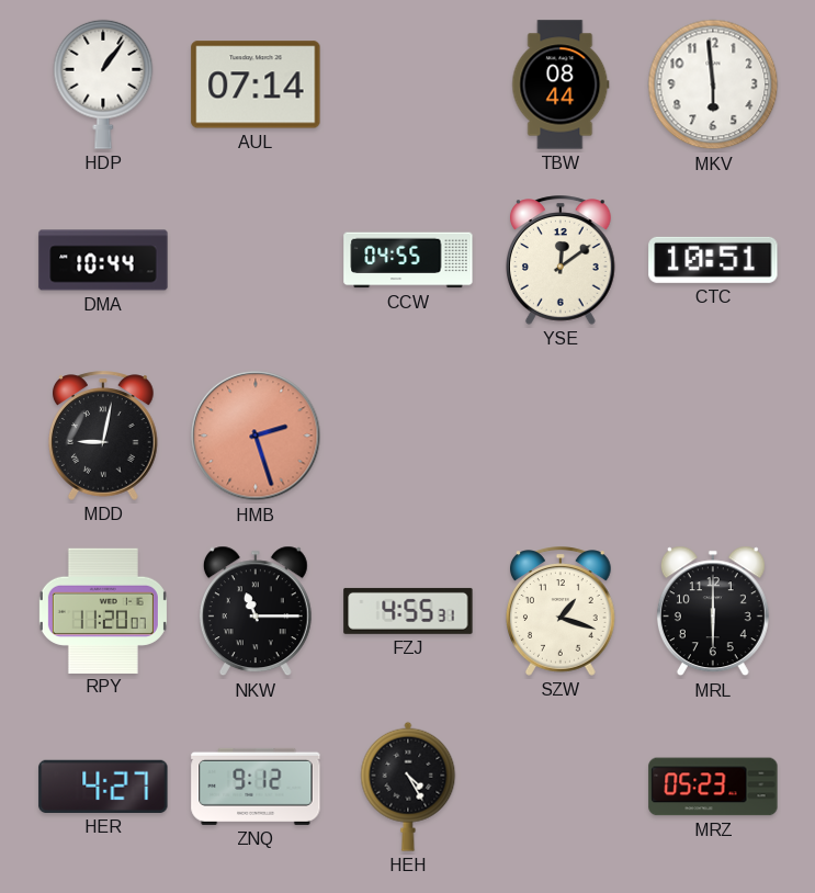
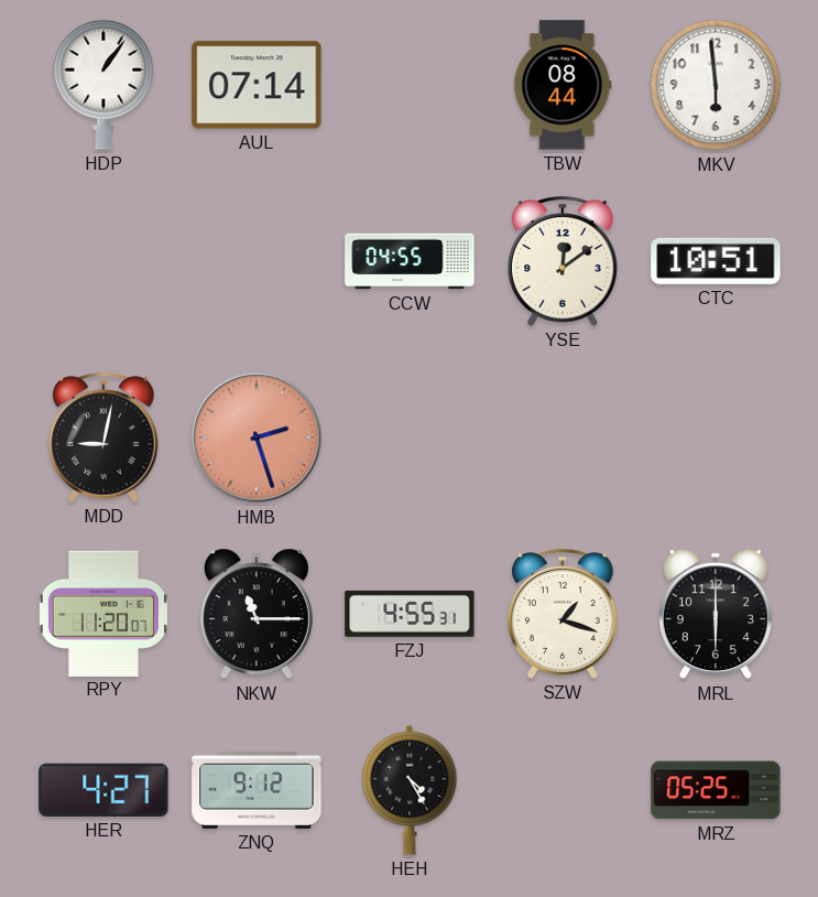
DMA: 10:44 -> none (103, 260)
MRZ: 05:23 -> 05:25 (716, 790)
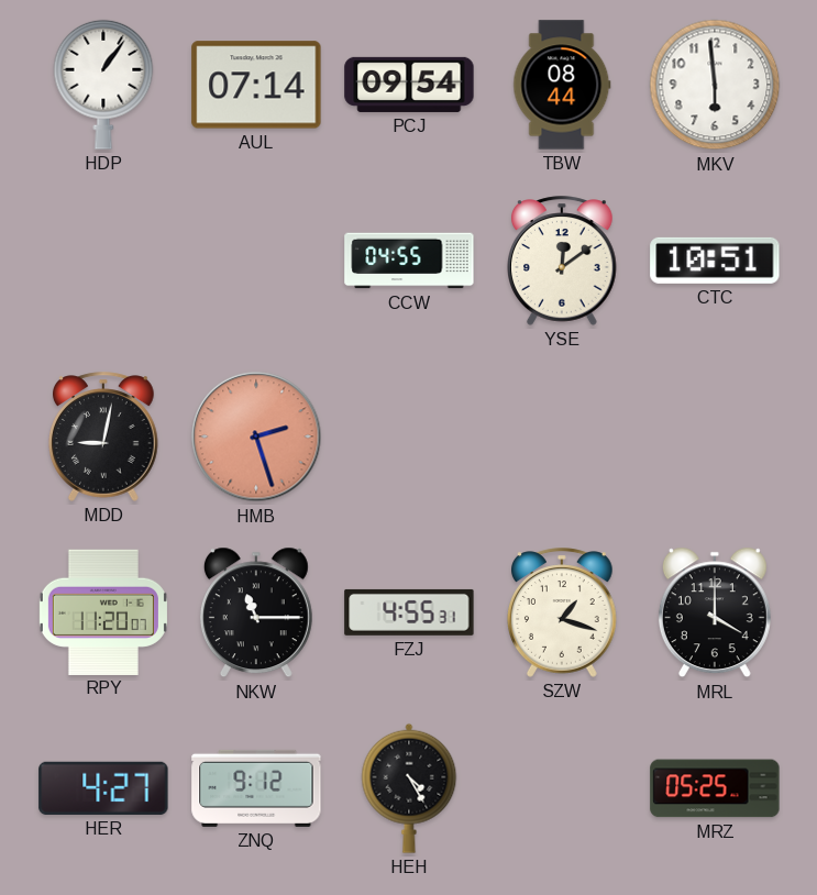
PCJ: none -> 09:54 (409, 85)
MRL: 6:00 -> 4:00 (715, 612)
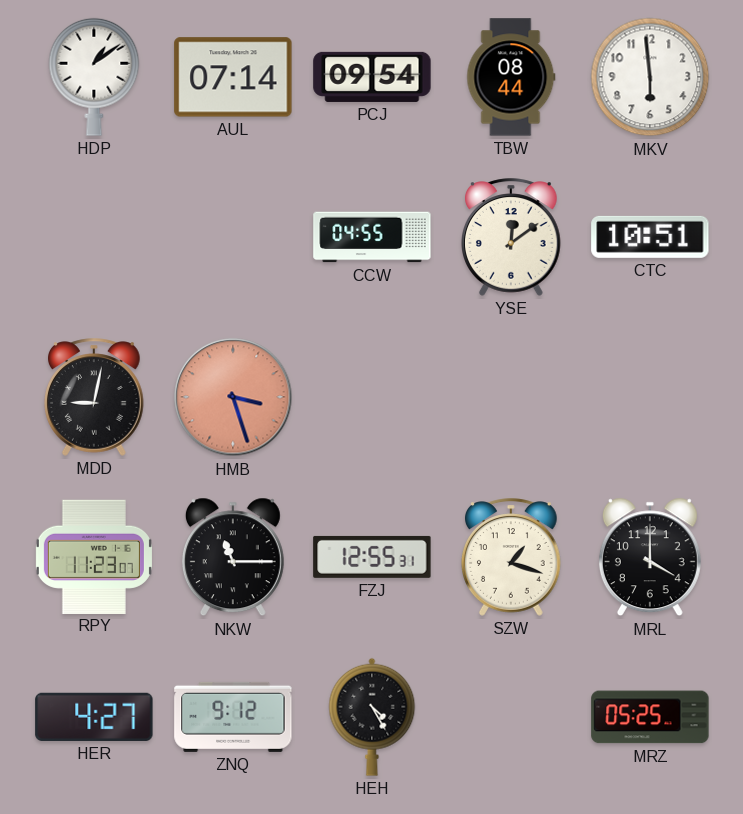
HDP: 1:06 -> 1:09 (94, 77)
HMB: 2:27 -> 3:27 (233, 397)
RPY: 11:20 -> 11:23 (94, 556)
FZJ: 4:55 -> 12:55 (372, 557)
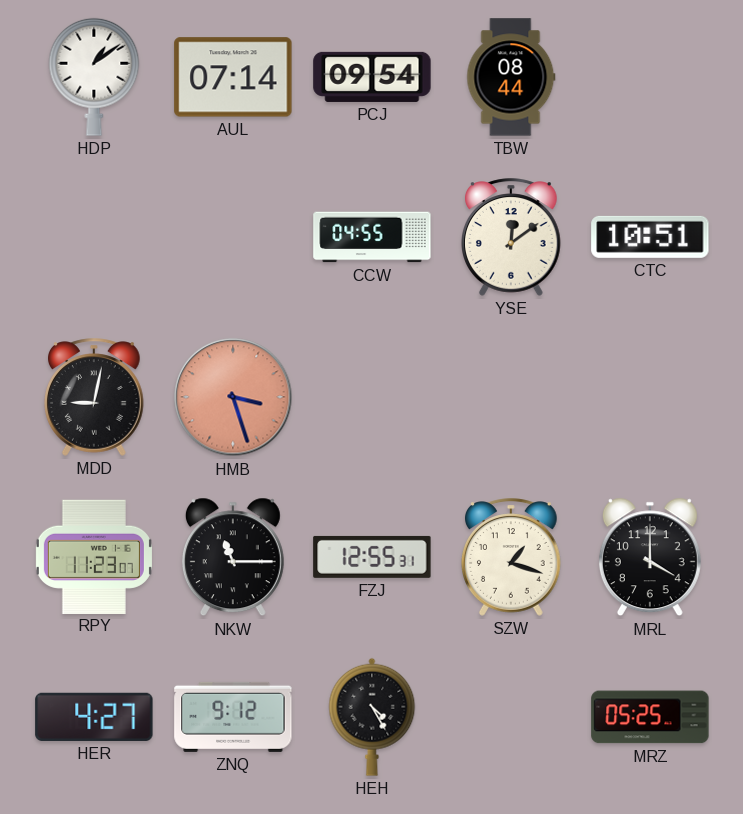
MKV: 5:59 -> none (650, 77)
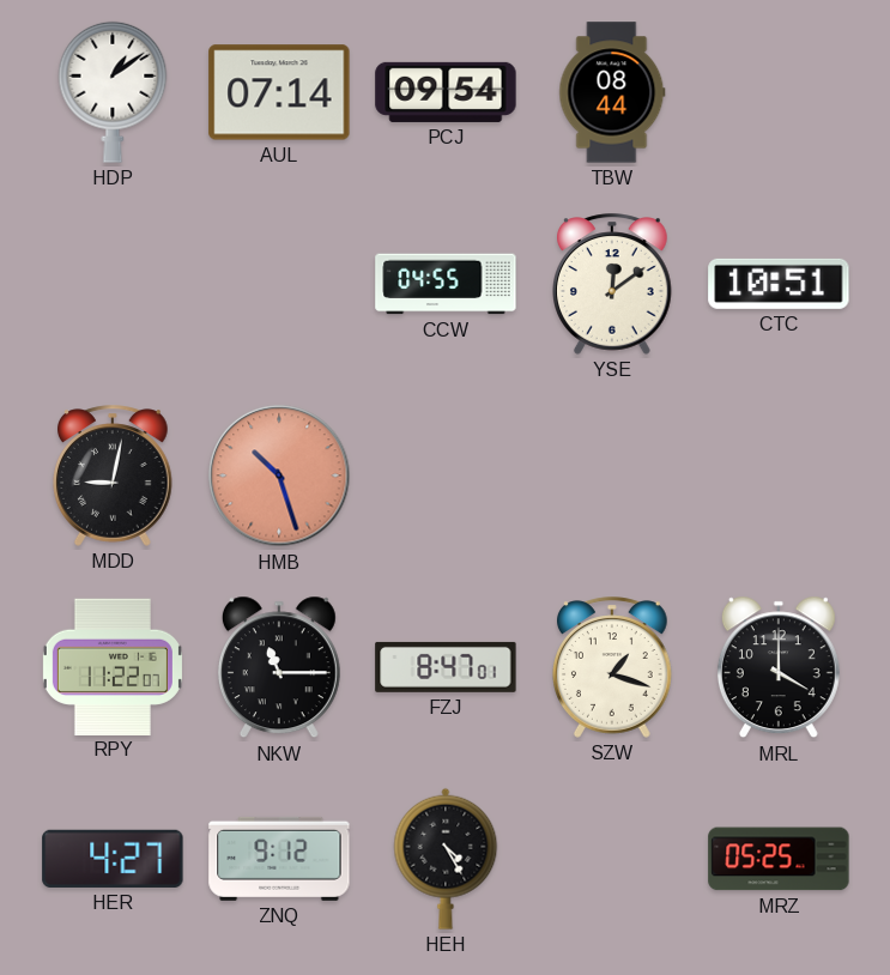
HMB: 3:27 -> 10:27 (279, 476)
RPY: 11:23 -> 11:22 (113, 666)
FZJ: 12:55 -> 8:47 (446, 667)
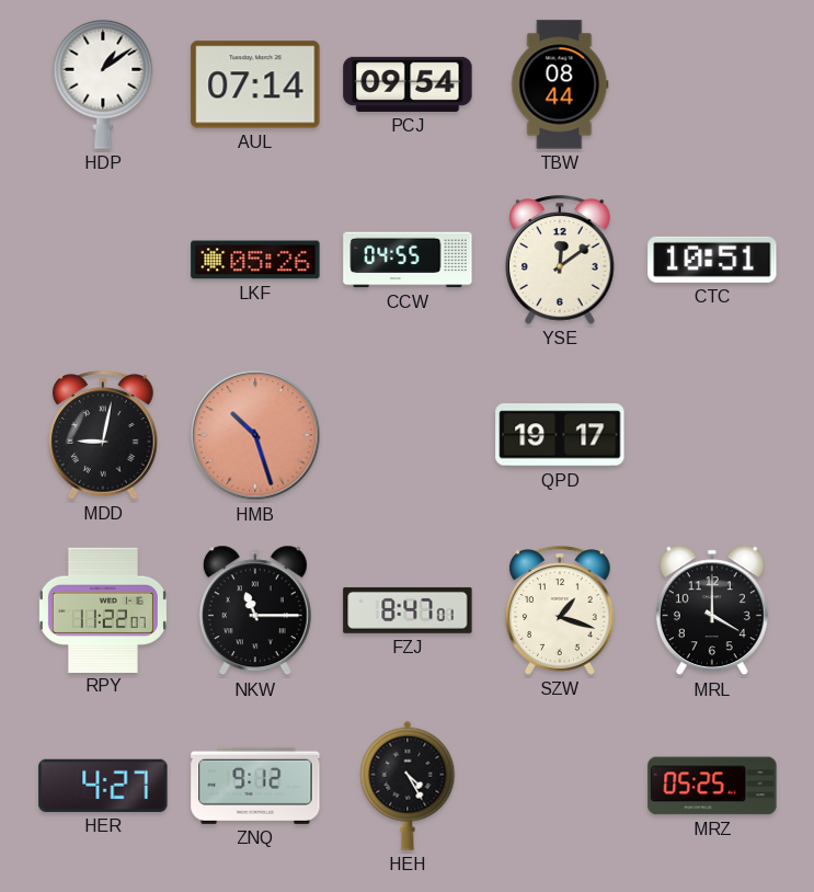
LKF: none -> 05:26 (255, 260)
QPD: none -> 19:17 (560, 435)
